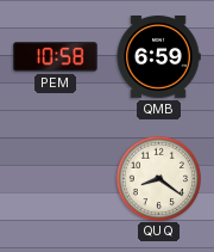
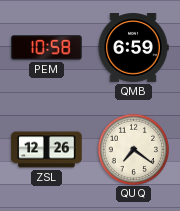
ZSL: none -> 12:26 (47, 150)
QUQ: 8:21 -> 7:21 (133, 149)
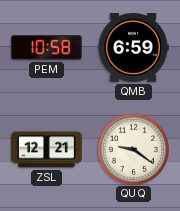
ZSL: 12:26 -> 12:21 (47, 150)
QUQ: 7:21 -> 9:21 (133, 149)
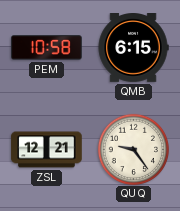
QMB: 6:59 -> 6:15 (133, 48)
QUQ: 9:21 -> 9:24 (133, 149)
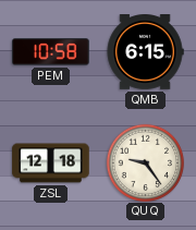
ZSL: 12:21 -> 12:18 (51, 164)
